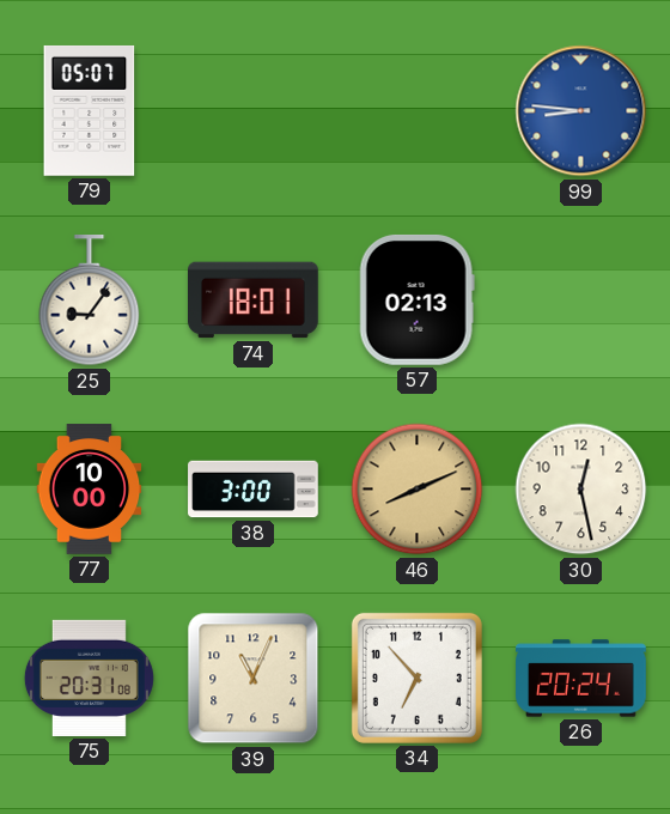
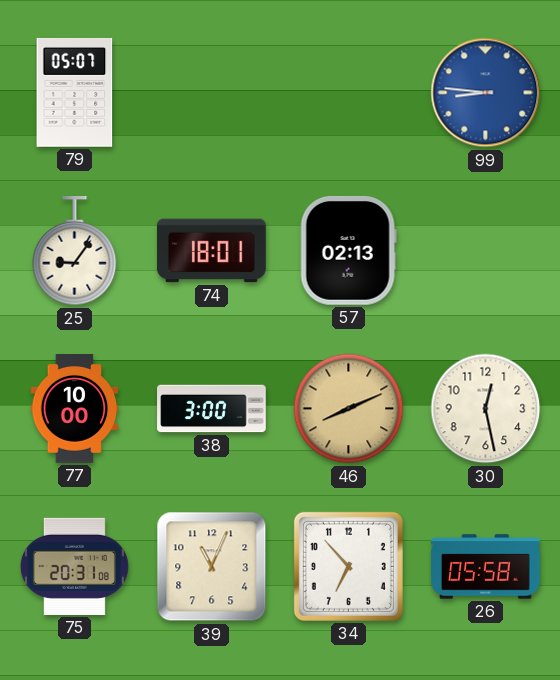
26: 20:24 -> 05:58 (486, 567)
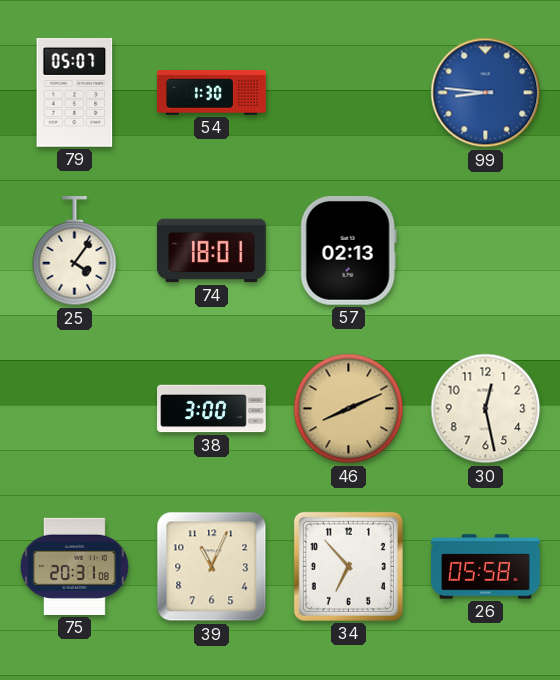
54: none -> 1:30 (212, 93)
25: 9:06 -> 4:06 (75, 252)
77: 10:00 -> none (75, 409)
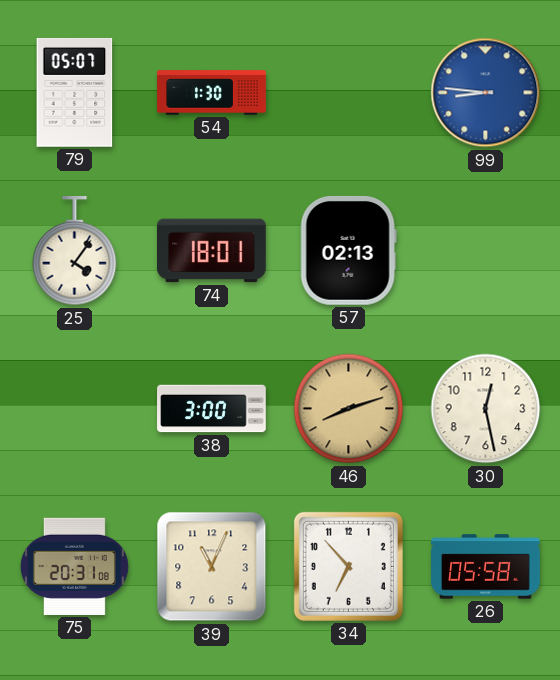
46: 8:11 -> 8:12 (349, 409)
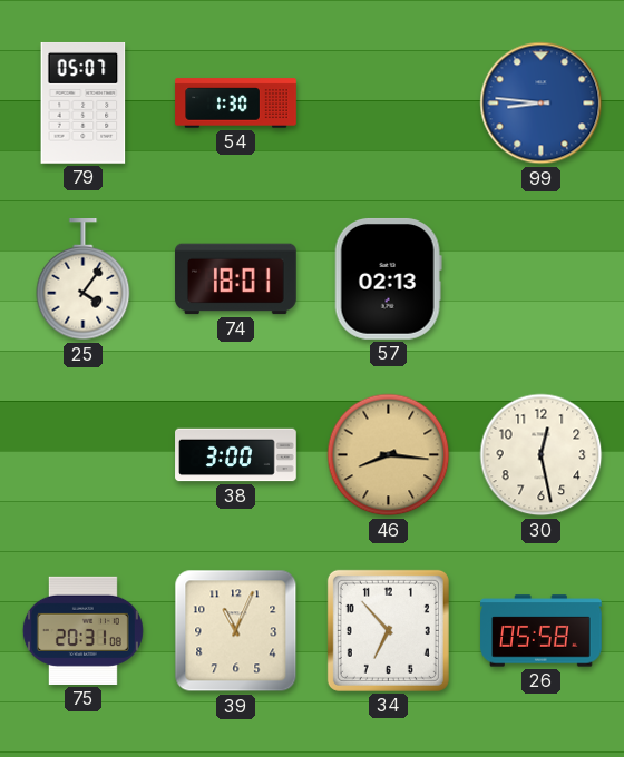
46: 8:12 -> 8:16 (389, 455)
